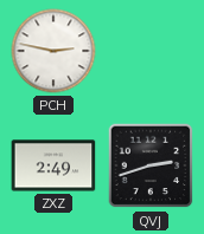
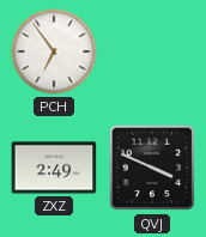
PCH: 2:47 -> 6:54 (54, 51)
QVJ: 2:42 -> 3:49 (152, 168)
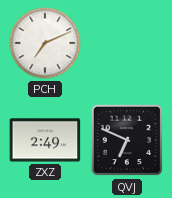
PCH: 6:54 -> 7:11 (45, 43)
QVJ: 3:49 -> 6:49 (127, 140)
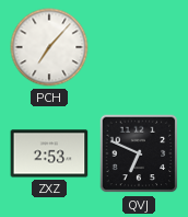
PCH: 7:11 -> 7:07 (49, 47)
ZXZ: 2:49 -> 2:53 (49, 153)
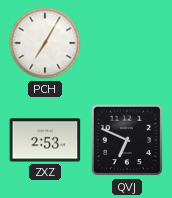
PCH: 7:07 -> 7:05 (45, 43)
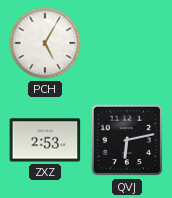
PCH: 7:05 -> 5:05 (45, 43)
QVJ: 6:49 -> 6:13 (127, 140)
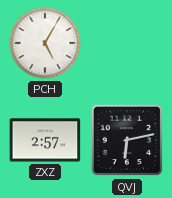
ZXZ: 2:53 -> 2:57 (45, 140)
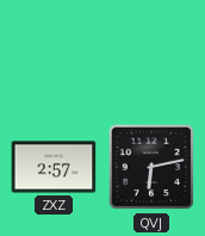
PCH: 5:05 -> none (45, 43)
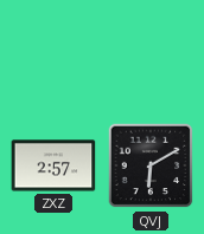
QVJ: 6:13 -> 6:10 (151, 165)
